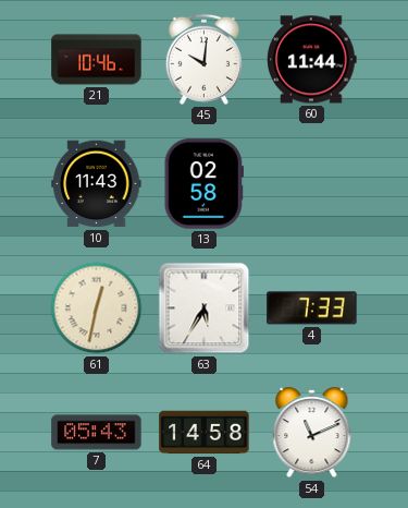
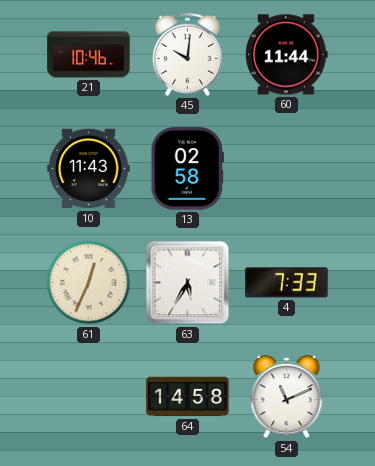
61: 12:32 -> 12:34 (89, 283)
7: 05:43 -> none (97, 433)
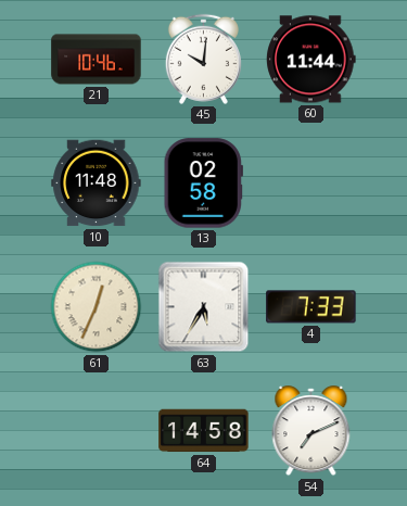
10: 11:43 -> 11:48 (97, 184)
54: 11:11 -> 7:11 (311, 431)
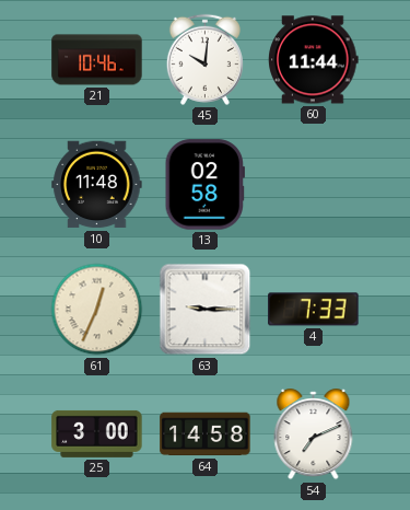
63: 5:35 -> 9:15 (206, 310)
25: none -> 3:00 (97, 433)
